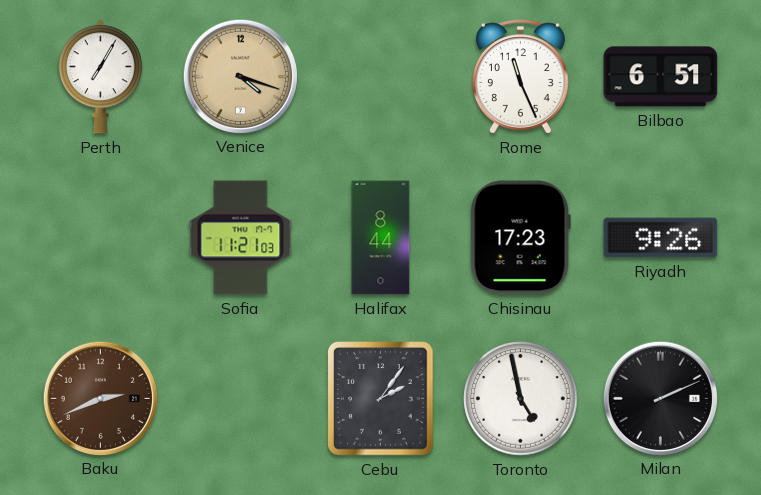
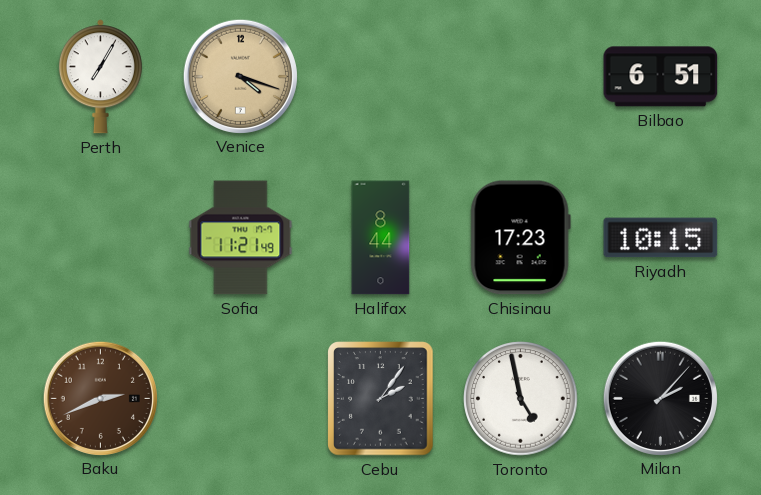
Rome: 11:26 -> none (520, 77)
Sofia: 11:21:03 -> 11:21:49 (241, 238)
Riyadh: 9:26 -> 10:15 (661, 238)
Milan: 2:11 -> 2:07 (660, 398)
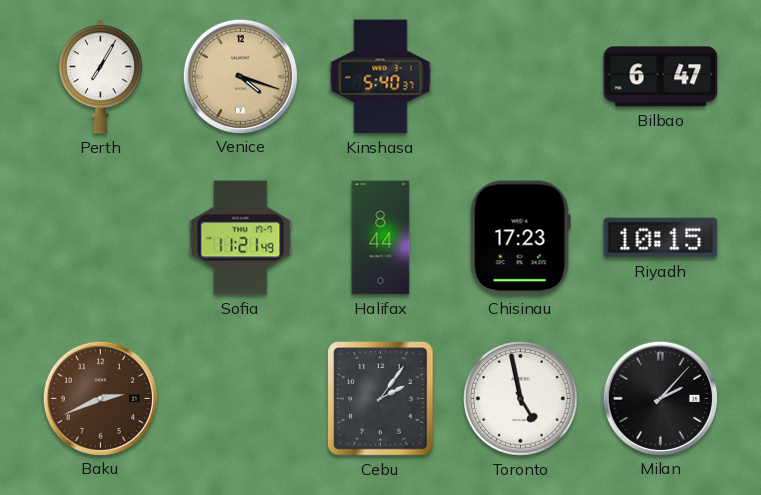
Kinshasa: none -> 5:40 (381, 77)
Bilbao: 6:51 -> 6:47 (661, 77)
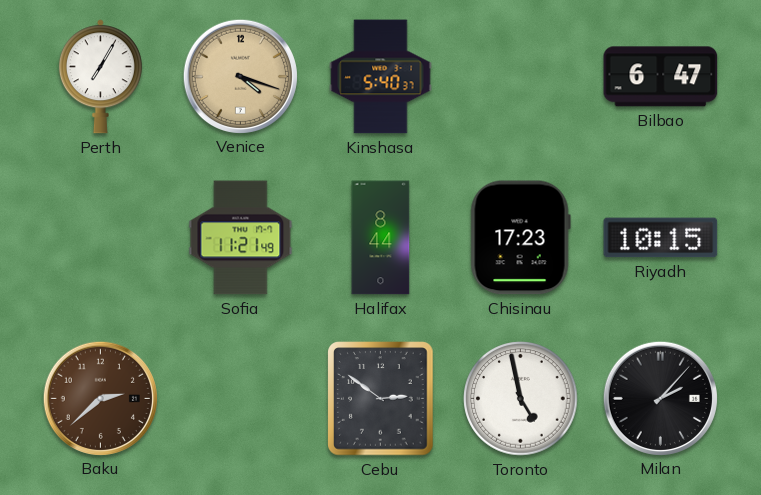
Baku: 2:41 -> 2:38 (100, 398)
Cebu: 2:06 -> 2:51 (381, 399)
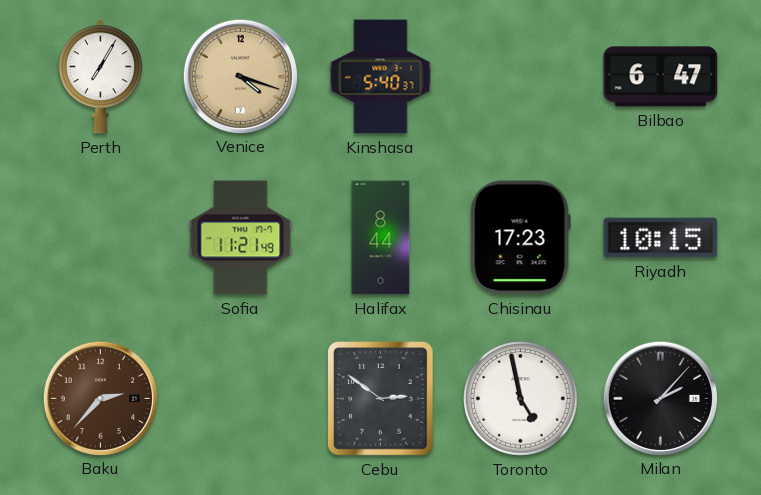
Baku: 2:38 -> 2:37 (100, 398)
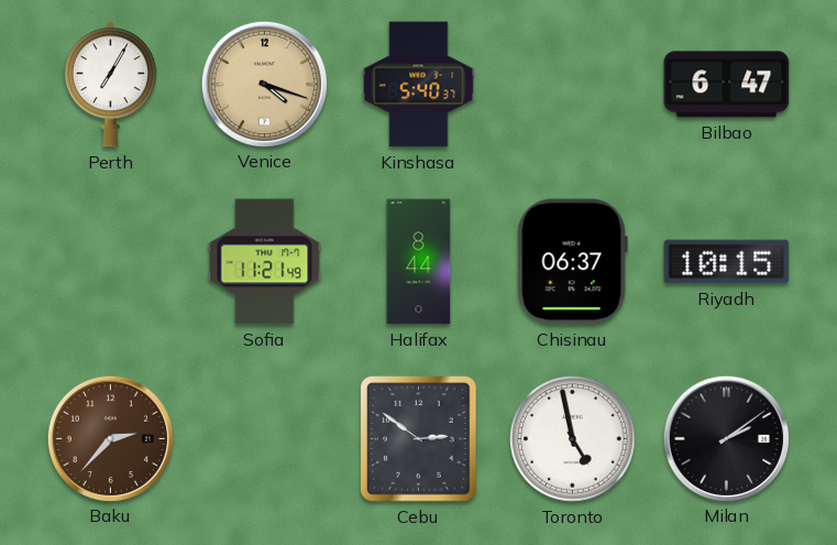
Chisinau: 17:23 -> 06:37 (572, 262)
Milan: 2:07 -> 2:09 (726, 438)
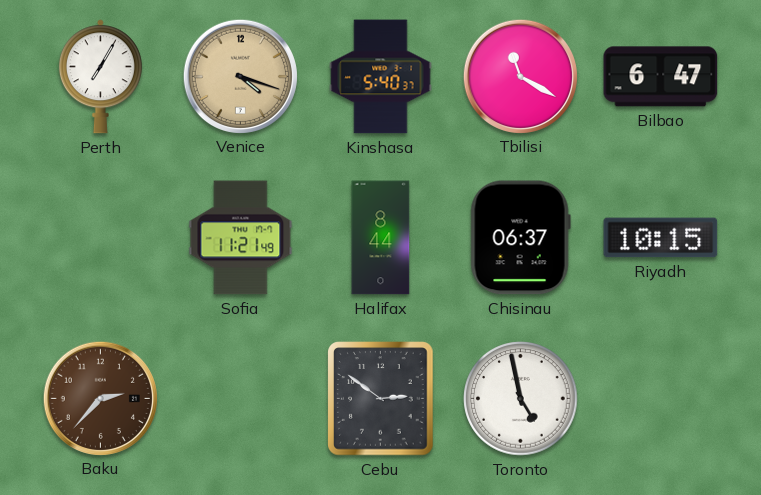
Tbilisi: none -> 11:20 (520, 76)
Milan: 2:09 -> none (726, 438)
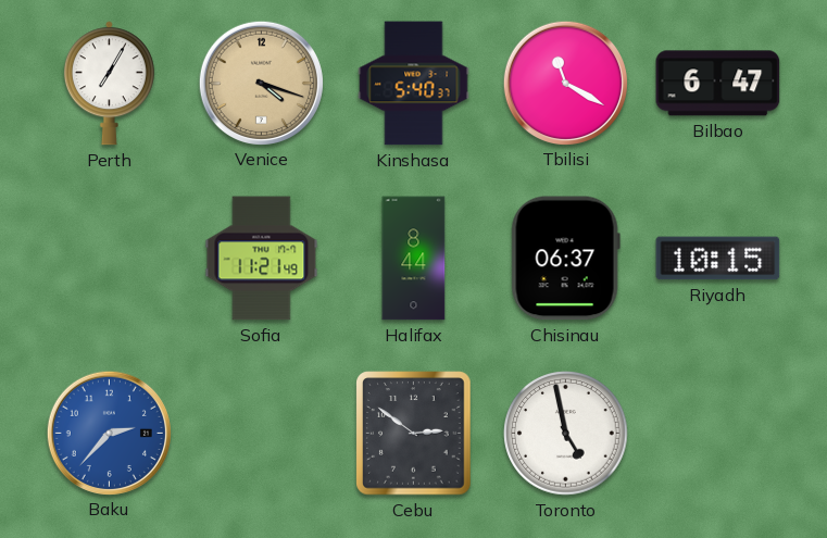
Baku dial: brown -> blue (109, 433)
